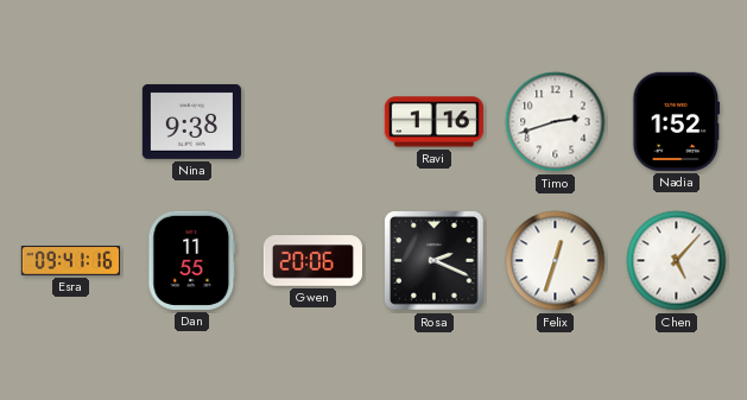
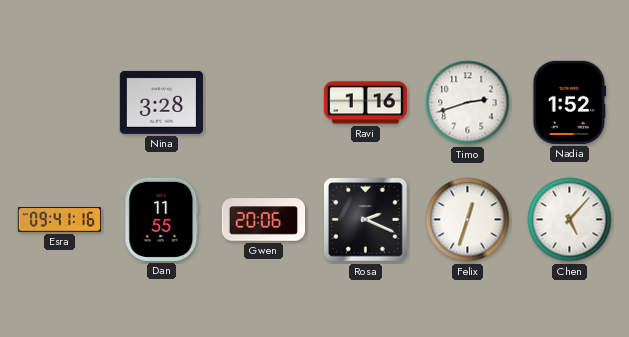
Nina: 9:38 -> 3:28 (161, 102)
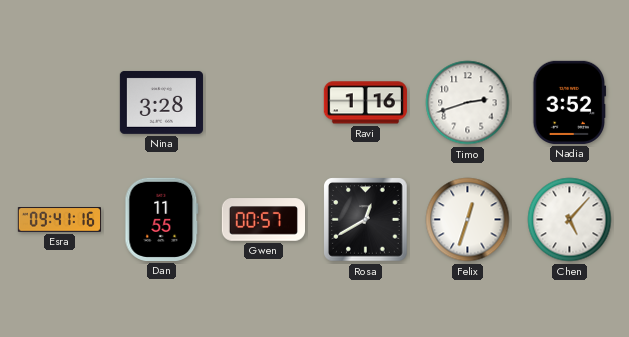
Nadia: 1:52 -> 3:52 (570, 102)
Gwen: 20:06 -> 00:57 (263, 220)
Rosa: 2:19 -> 12:40 (366, 220)
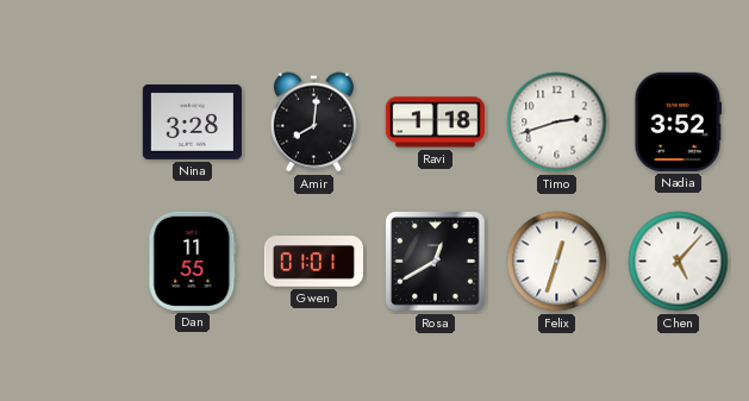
Amir: none -> 8:01 (313, 123)
Ravi: 1:16 -> 1:18 (435, 123)
Esra: 09:41 -> none (59, 220)
Gwen: 00:57 -> 01:01 (313, 262)
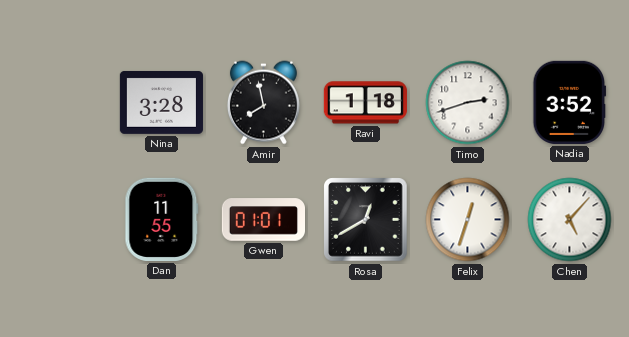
Amir: 8:01 -> 7:58 (263, 103)
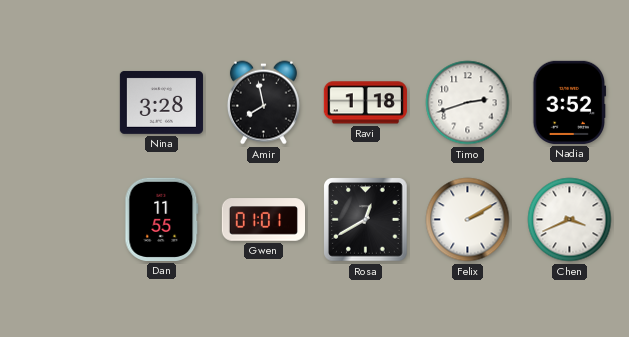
Felix: 12:33 -> 2:10 (468, 220)
Chen: 5:07 -> 3:41 (570, 220)
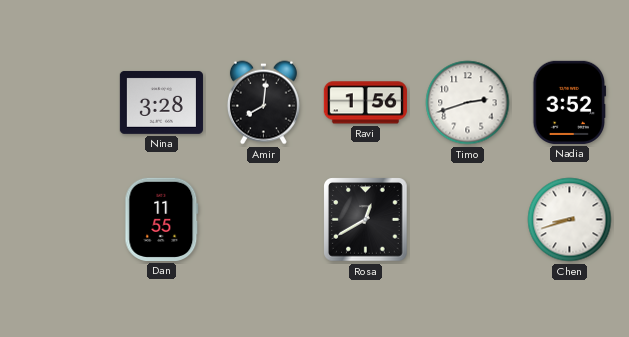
Amir: 7:58 -> 8:01 (263, 103)
Ravi: 1:18 -> 1:56 (365, 103)
Gwen: 01:01 -> none (263, 220)
Felix: 2:10 -> none (468, 220)
Chen: 3:41 -> 8:42 (570, 220)
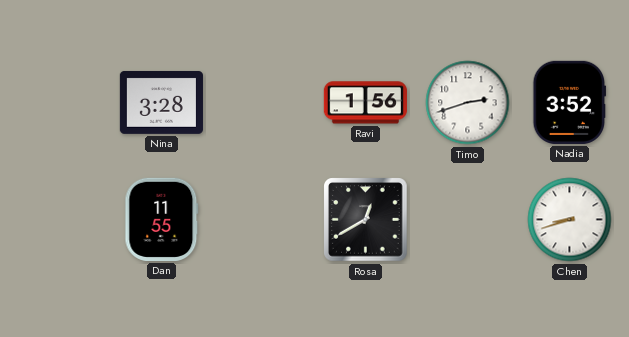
Amir: 8:01 -> none (263, 103)
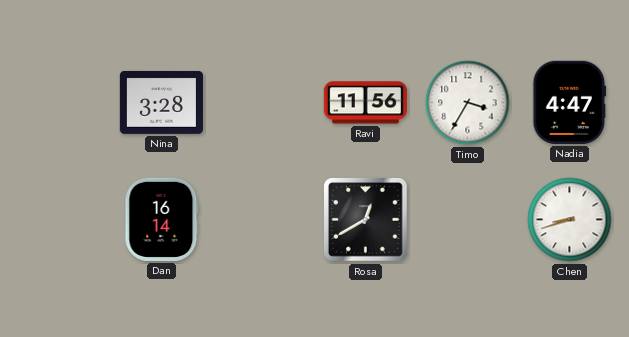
Ravi: 1:56 -> 11:56 (365, 103)
Timo: 2:42 -> 3:35 (468, 103)
Nadia: 3:52 -> 4:47 (570, 102)
Dan: 11:55 -> 16:14 (162, 219)
